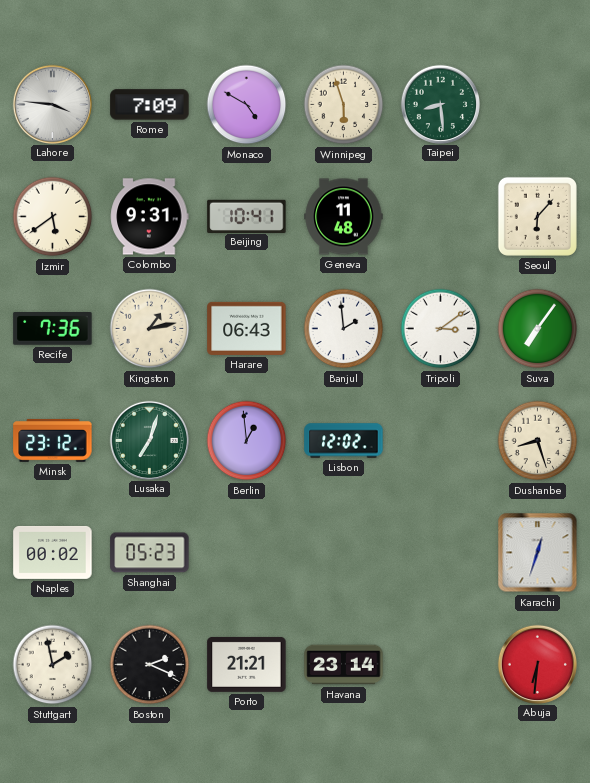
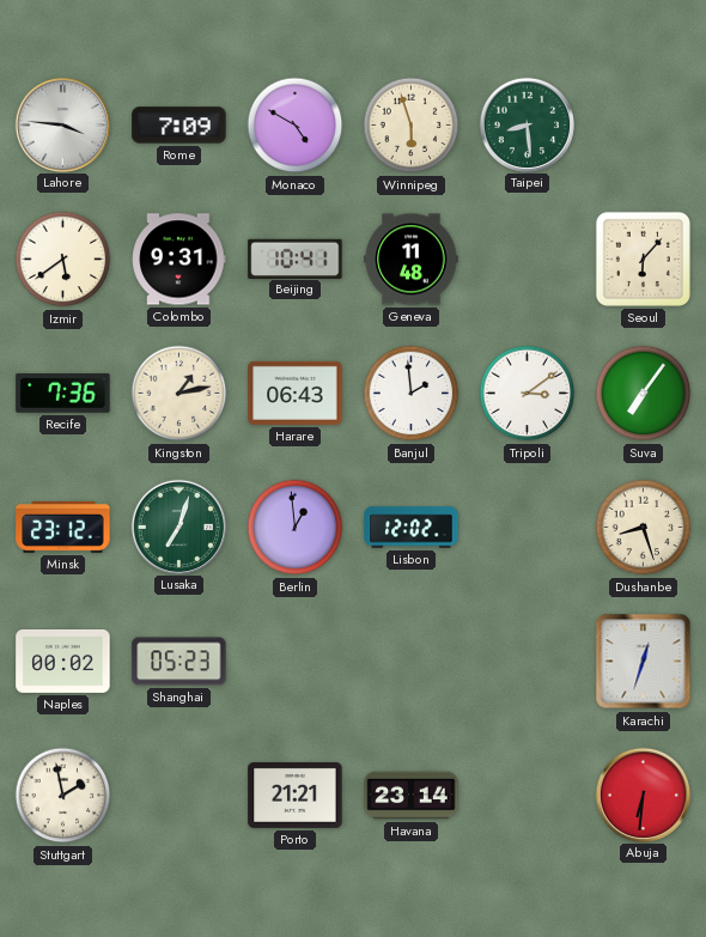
Boston: 2:19 -> none (150, 665)
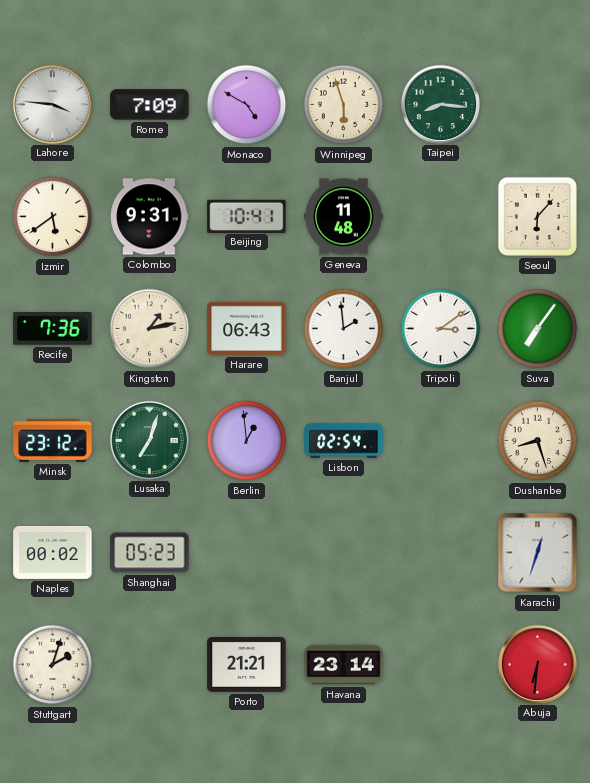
Taipei: 8:29 -> 8:16 (440, 104)
Lisbon: 12:02 -> 02:54 (344, 441)
Stuttgart: 1:58 -> 2:03 (53, 665)
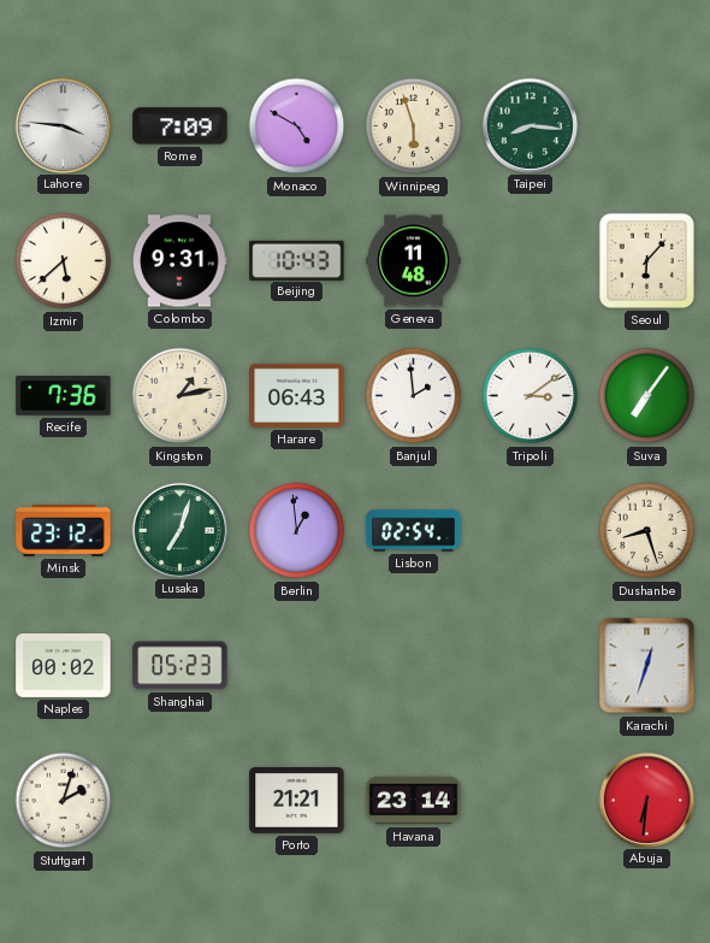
Izmir: 5:39 -> 5:38 (64, 261)
Beijing: 10:41 -> 10:43 (297, 260)
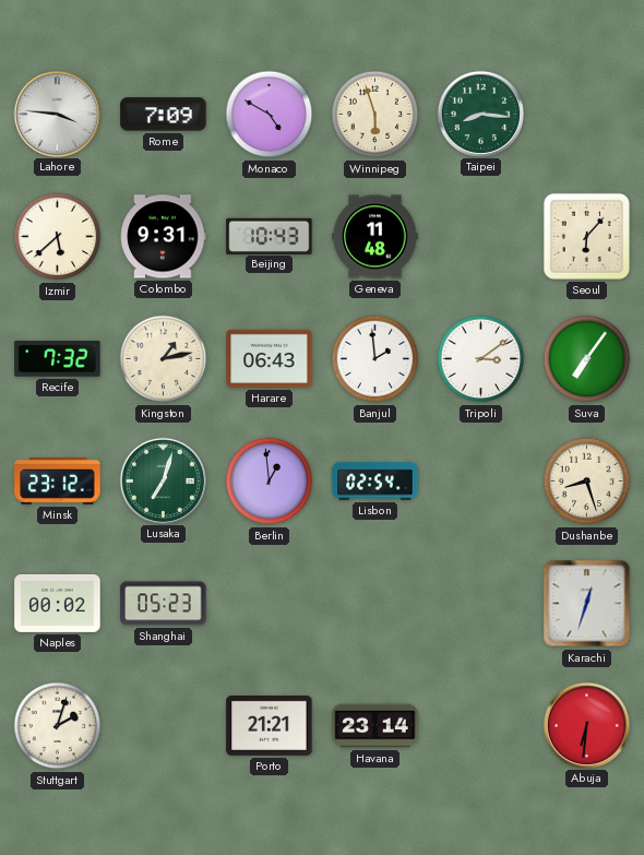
Recife: 7:36 -> 7:32 (58, 359)
